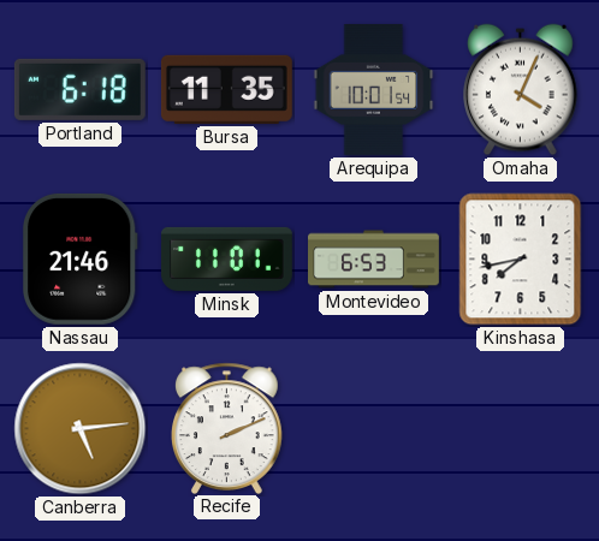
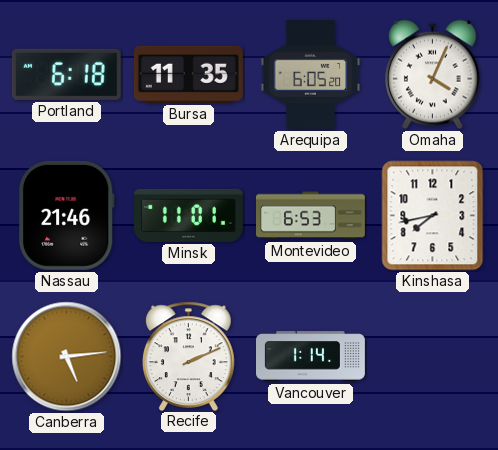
Arequipa: 10:01 -> 6:05 (311, 74)
Vancouver: none -> 1:14 (311, 357)
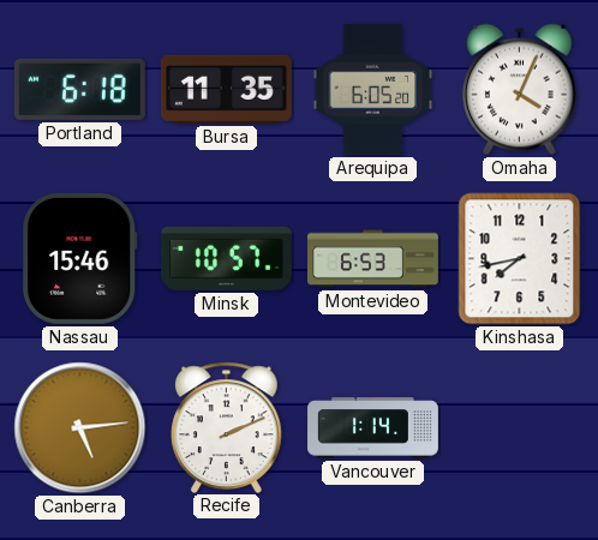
Nassau: 21:46 -> 15:46 (79, 258)
Minsk: 11:01 -> 10:57 (226, 258)
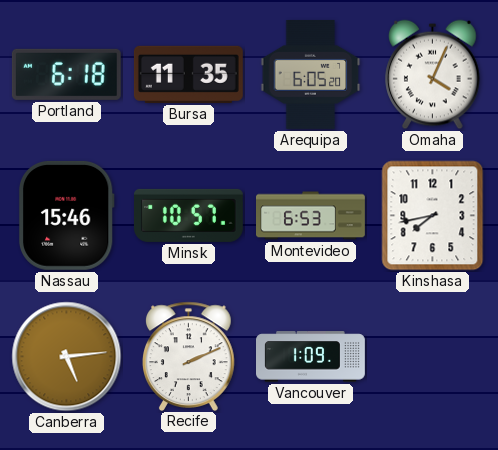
Vancouver: 1:14 -> 1:09 (311, 357)
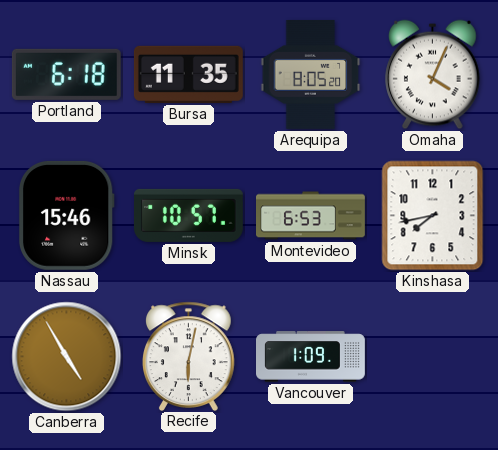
Arequipa: 6:05 -> 8:05 (311, 74)
Canberra: 5:14 -> 4:55 (67, 357)
Recife: 2:11 -> 6:02 (189, 356)
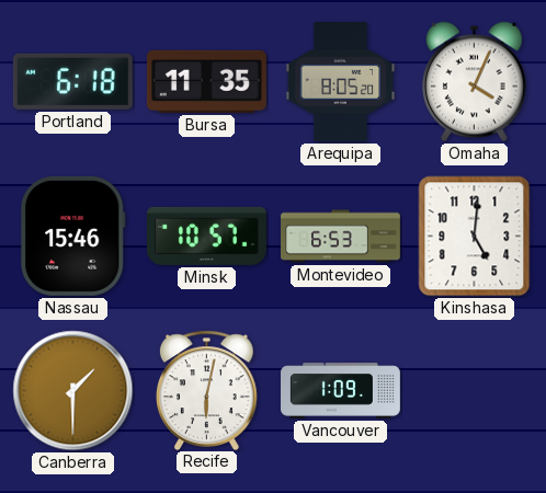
Kinshasa: 7:43 -> 5:01 (475, 237)
Canberra: 4:55 -> 1:30 (73, 391)
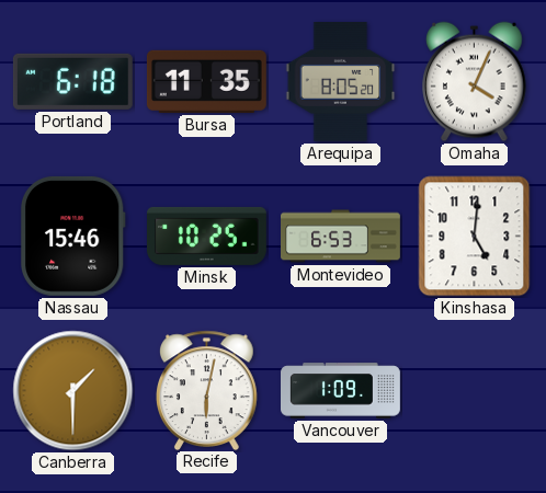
Minsk: 10:57 -> 10:25 (206, 236)
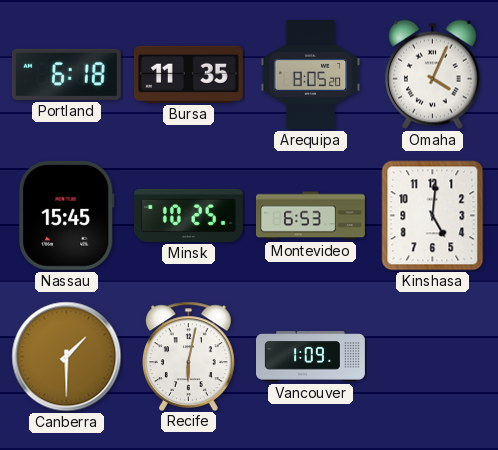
Nassau: 15:46 -> 15:45 (66, 215)
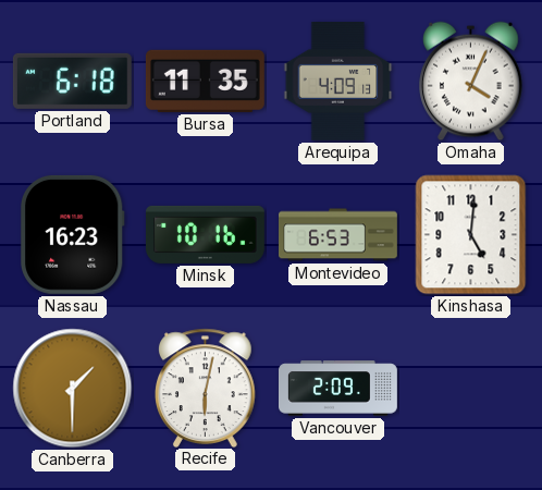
Arequipa: 8:05 -> 4:09 (338, 81)
Nassau: 15:45 -> 16:23 (72, 234)
Minsk: 10:25 -> 10:16 (205, 234)
Vancouver: 1:09 -> 2:09 (338, 389)
